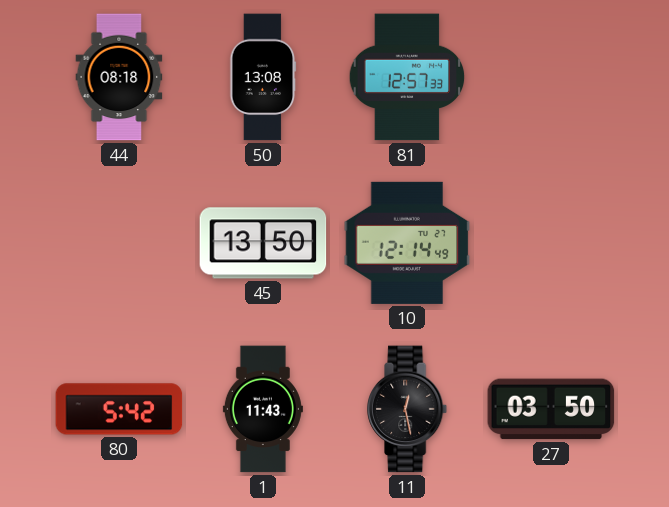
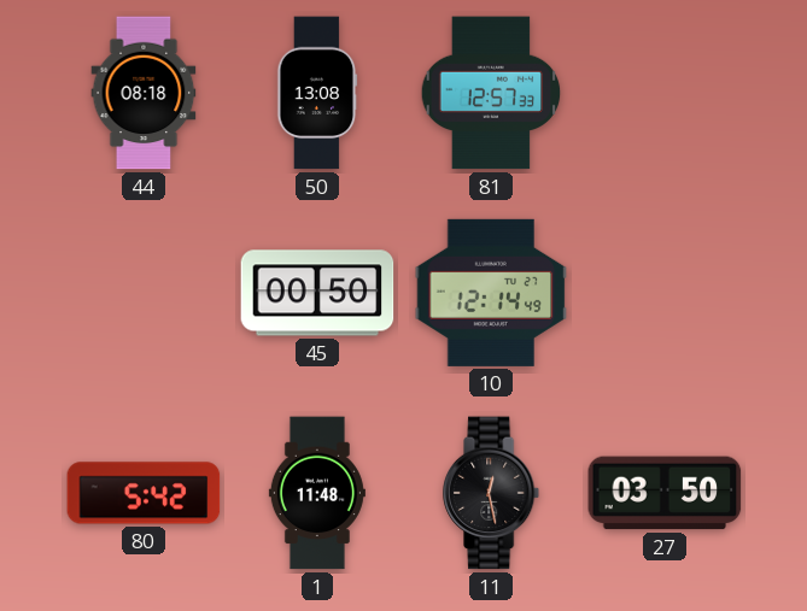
45: 13:50 -> 00:50 (317, 293)
1: 11:43 -> 11:48 (317, 493)
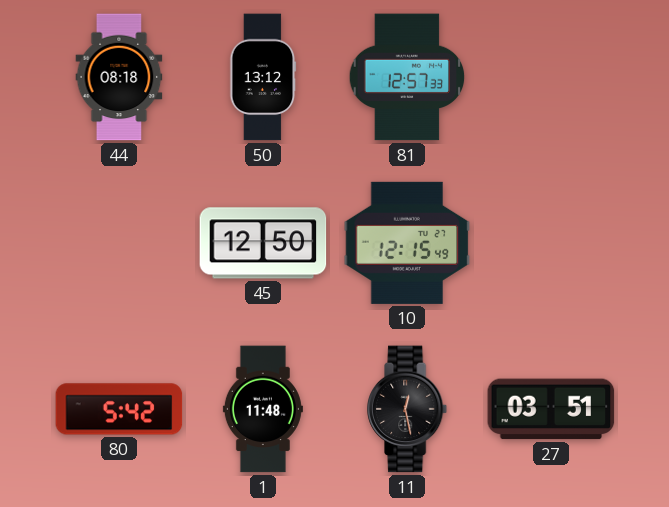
50: 13:08 -> 13:12 (263, 77)
45: 00:50 -> 12:50 (263, 243)
10: 12:14 -> 12:15 (407, 243)
27: 03:50 -> 03:51 (551, 409)
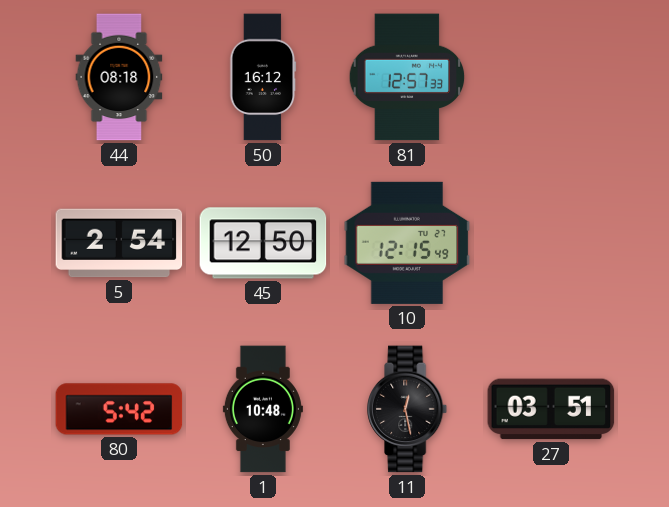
50: 13:12 -> 16:12 (263, 77)
5: none -> 2:54 (119, 243)
1: 11:48 -> 10:48 (263, 409)
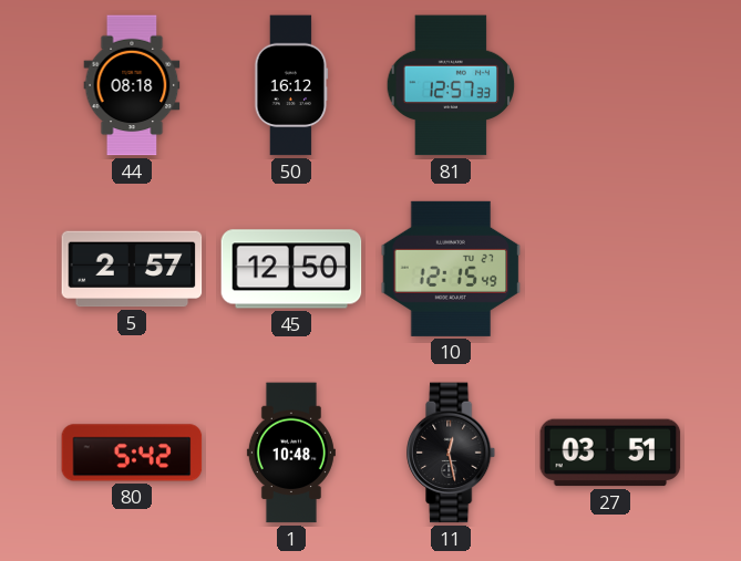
5: 2:54 -> 2:57 (132, 269)
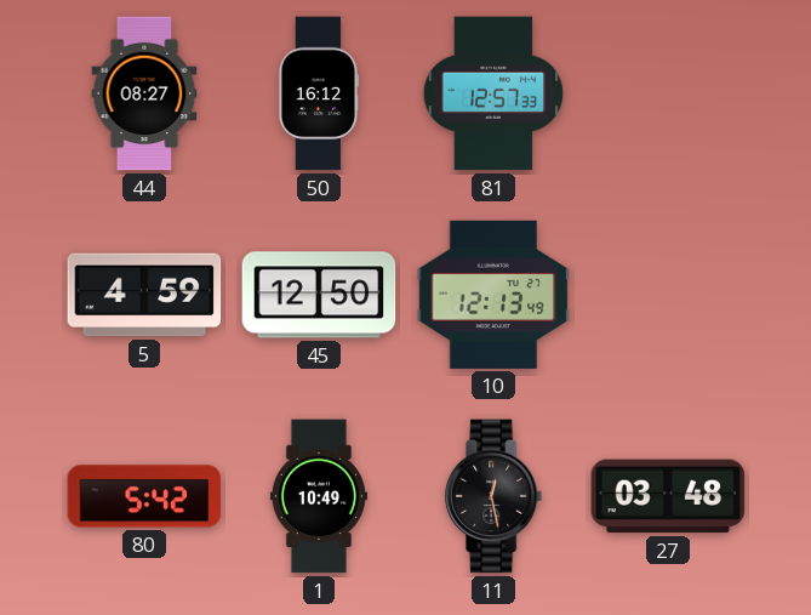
44: 08:18 -> 08:27 (144, 93)
5: 2:57 -> 4:59 (144, 295)
10: 12:15 -> 12:13 (493, 295)
1: 10:48 -> 10:49 (319, 496)
27: 03:51 -> 03:48 (668, 496)
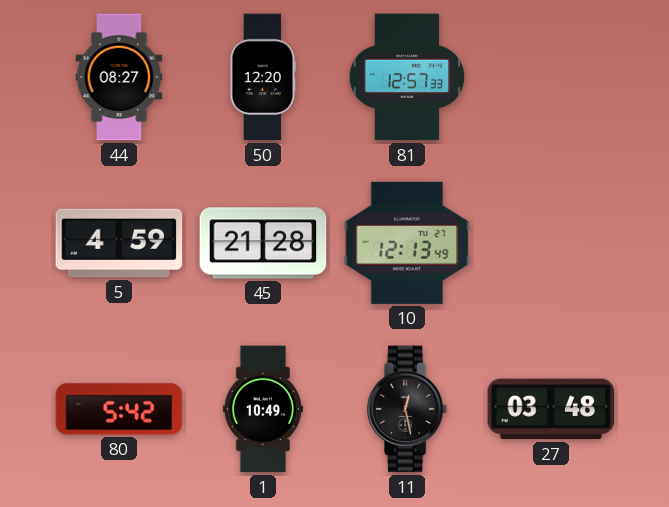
50: 16:12 -> 12:20 (263, 77)
45: 12:50 -> 21:28 (263, 243)
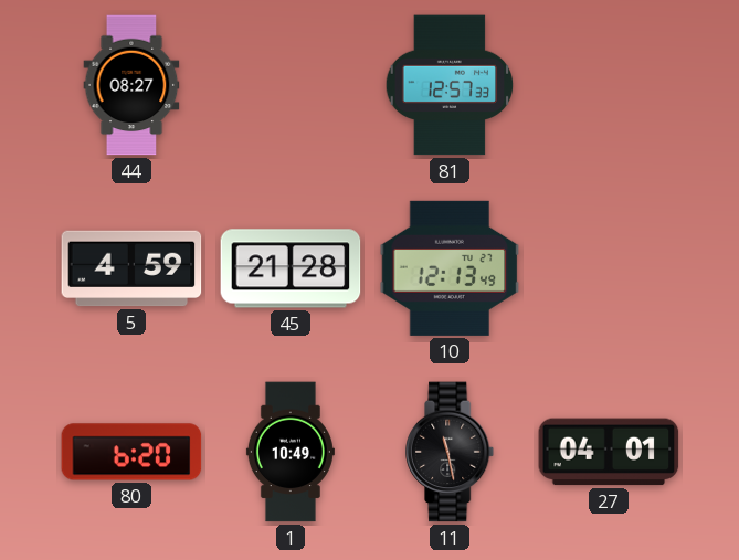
50: 12:20 -> none (263, 77)
80: 5:42 -> 6:20 (131, 452)
11: 12:28 -> 11:28 (451, 452)
27: 03:48 -> 04:01 (609, 452)
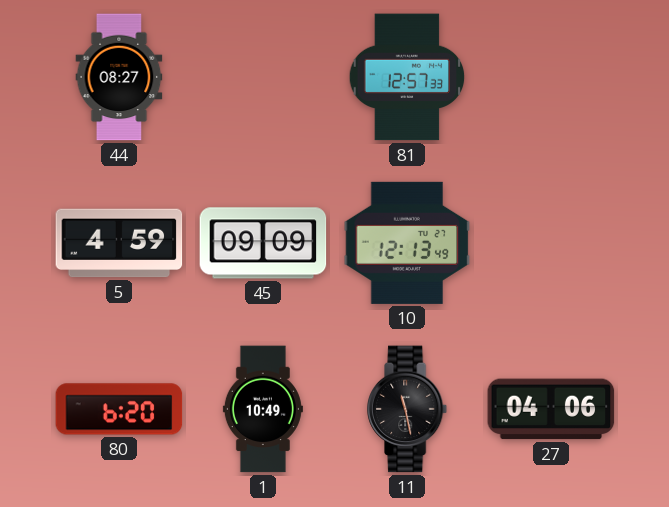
45: 21:28 -> 09:09 (263, 243)
27: 04:01 -> 04:06 (551, 409)
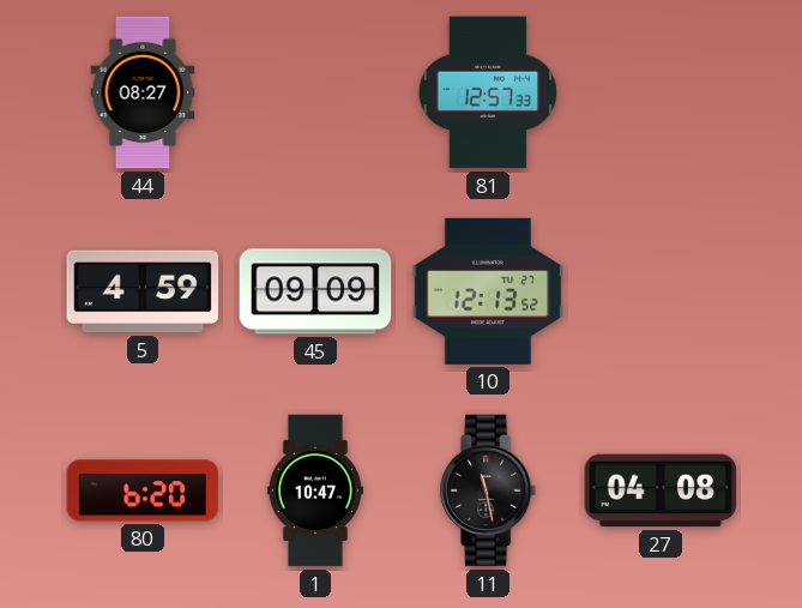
10: 12:13:49 -> 12:13:52 (488, 291)
1: 10:49 -> 10:47 (315, 490)
27: 04:06 -> 04:08 (661, 490)
